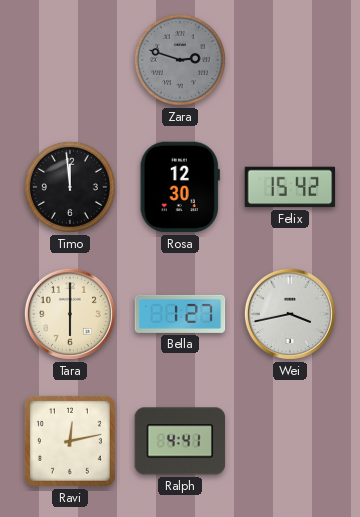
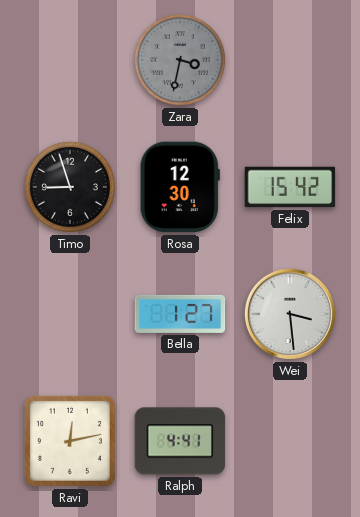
Zara: 2:48 -> 3:32 (180, 60)
Timo: 11:59 -> 8:57 (70, 187)
Tara: 6:00 -> none (70, 314)
Wei: 3:43 -> 3:29 (290, 314)
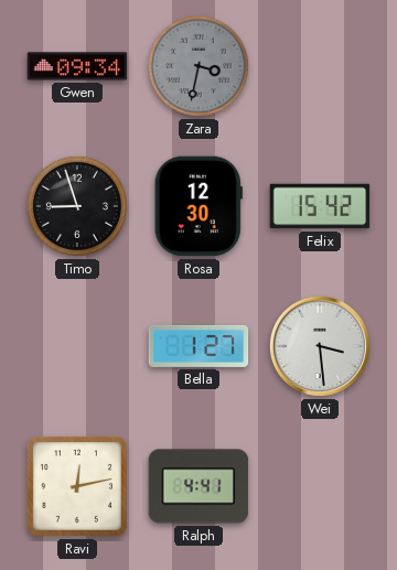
Gwen: none -> 09:34 (77, 66)
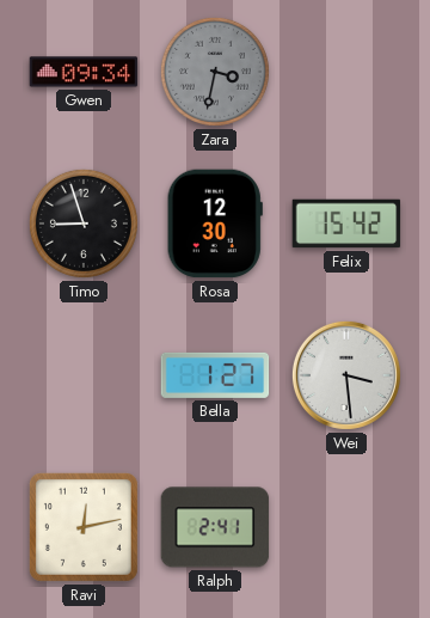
Ralph: 4:41 -> 2:41 (215, 527)
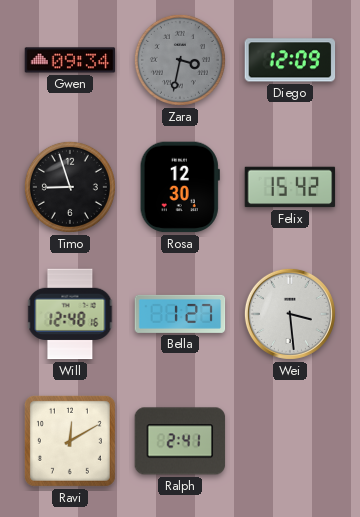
Diego: none -> 12:09 (290, 60)
Will: none -> 12:48 (70, 314)
Ravi: 12:13 -> 12:10 (70, 441)
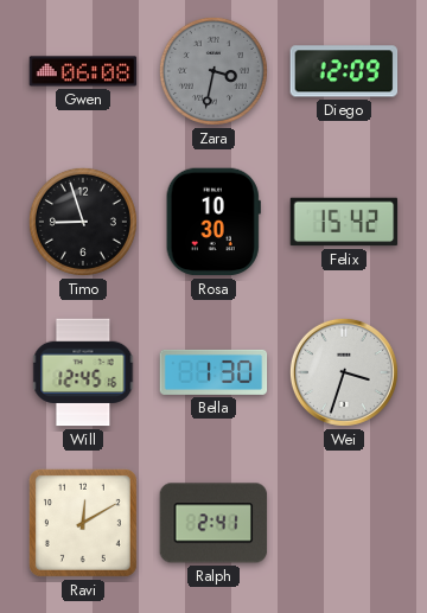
Gwen: 09:34 -> 06:08 (83, 71)
Rosa: 12:30 -> 10:30 (213, 222)
Will: 12:48 -> 12:45 (83, 372)
Bella: 1:27 -> 1:30 (213, 372)
Wei: 3:29 -> 3:33 (344, 372)
